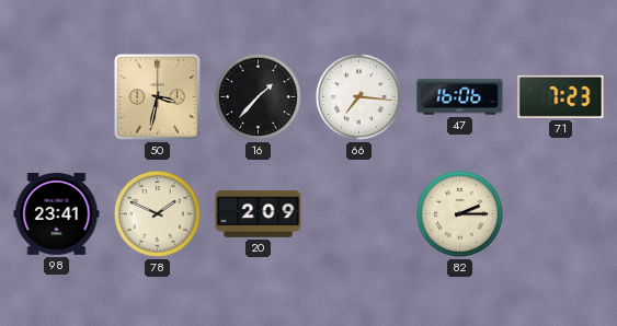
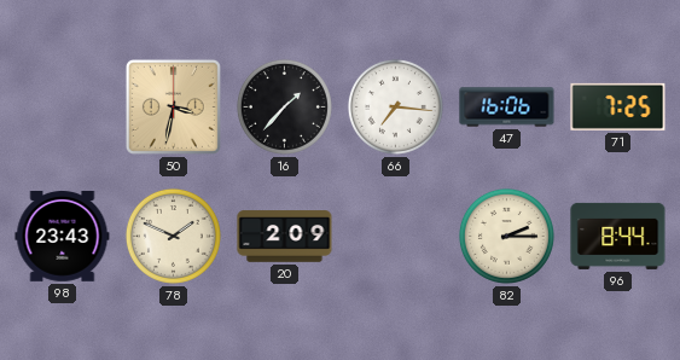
71: 7:23 -> 7:25 (618, 106)
98: 23:41 -> 23:43 (63, 237)
96: none -> 8:44 (618, 236)
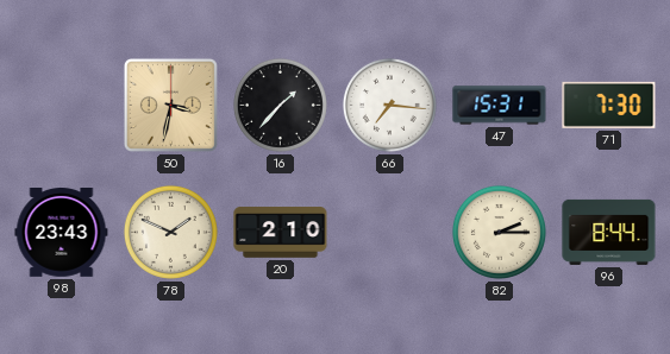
47: 16:06 -> 15:31 (500, 106)
71: 7:25 -> 7:30 (609, 105)
20: 2:09 -> 2:10 (281, 233)
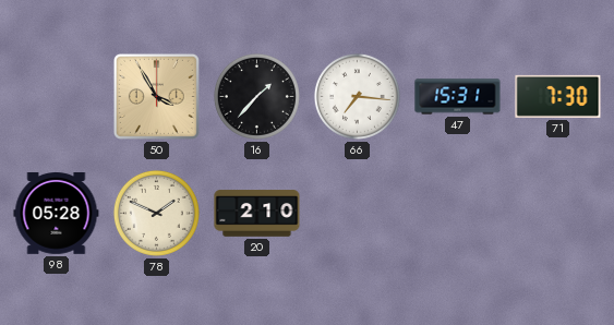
50: 3:32 -> 3:55 (156, 96)
98: 23:43 -> 05:28 (57, 214)
82: 2:15 -> none (499, 232)
96: 8:44 -> none (609, 232)
